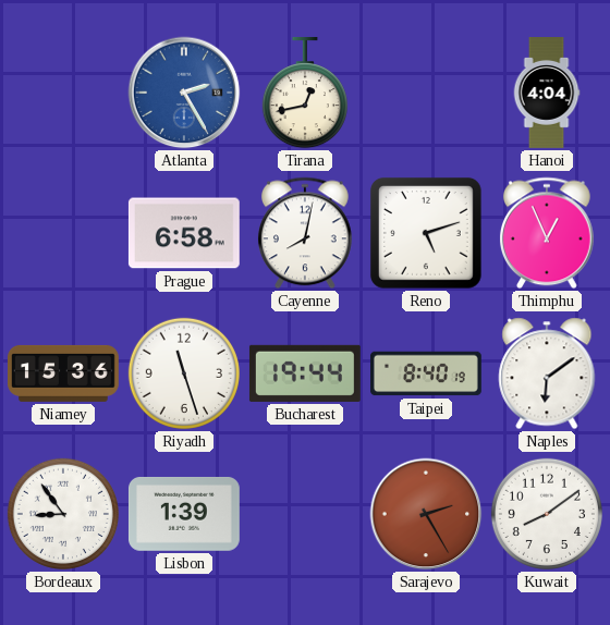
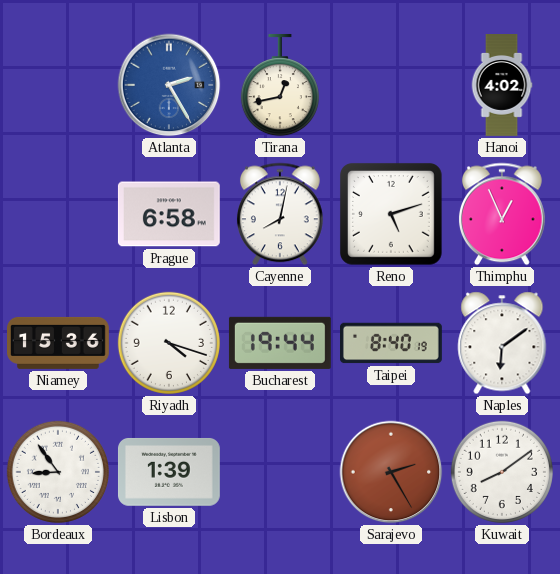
Hanoi: 4:04 -> 4:02 (502, 86)
Riyadh: 11:27 -> 4:18 (169, 343)
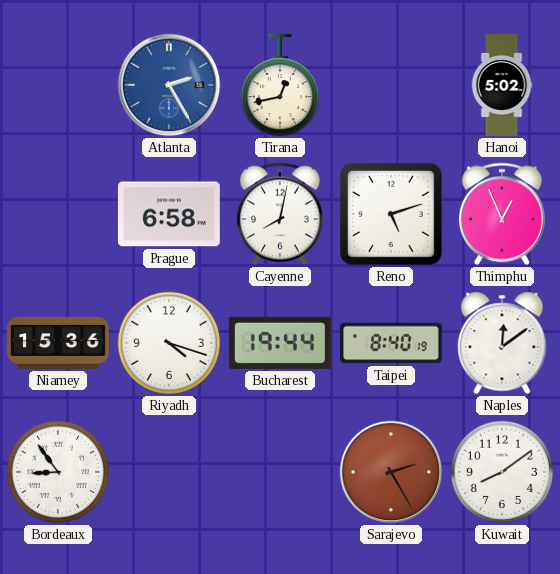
Hanoi: 4:02 -> 5:02 (502, 86)
Naples: 6:09 -> 12:09 (502, 343)
Lisbon: 1:39 -> none (169, 472)
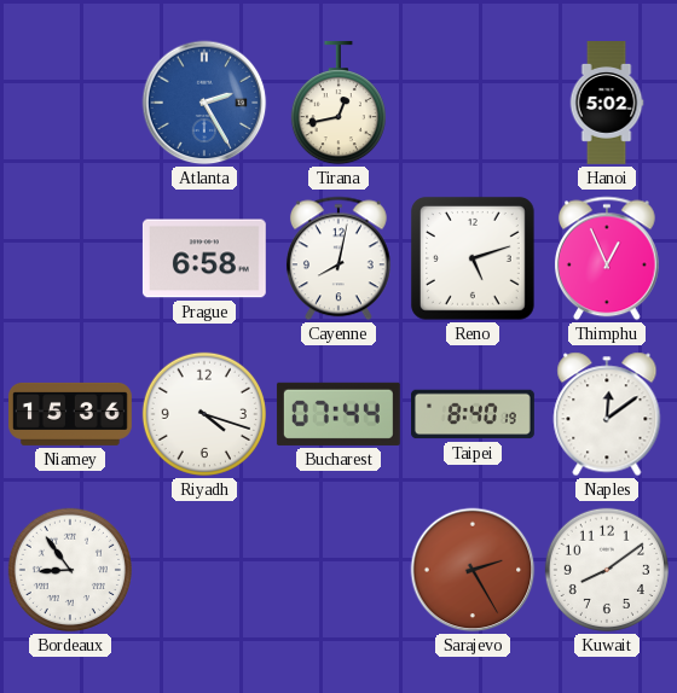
Bucharest: 19:44 -> 07:44 (338, 414)
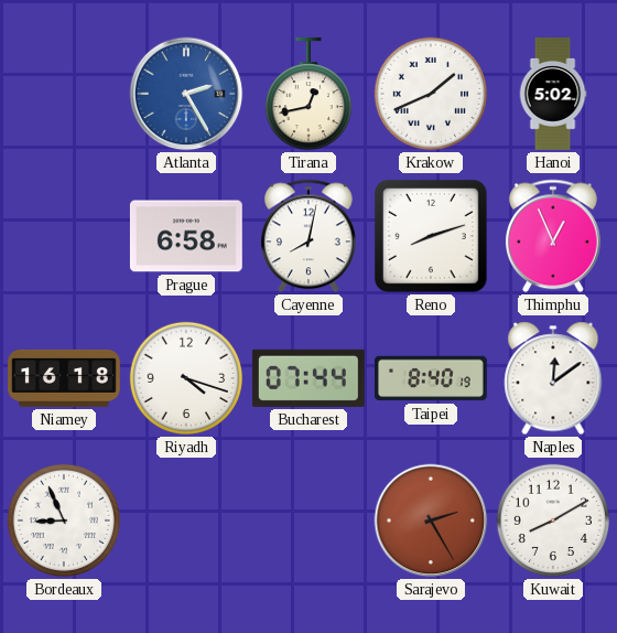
Krakow: none -> 1:41 (431, 94)
Reno: 5:12 -> 8:12 (432, 237)
Niamey: 15:36 -> 16:18 (65, 378)
Bordeaux: 8:54 -> 8:56 (64, 521)
Kuwait: 8:09 -> 8:10 (553, 521)
